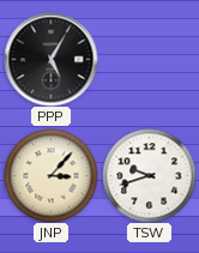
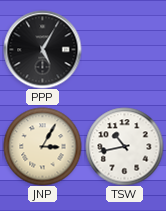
JNP: 3:07 -> 3:05 (42, 146)
TSW: 9:42 -> 10:43 (124, 146)
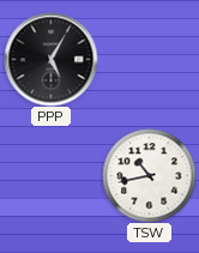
JNP: 3:05 -> none (42, 146)
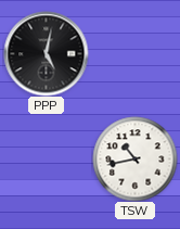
PPP: 5:05 -> 5:02 (46, 53)
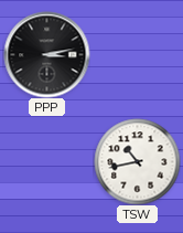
PPP: 5:02 -> 3:13 (46, 54)
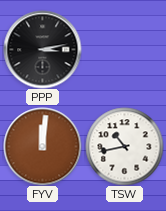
FYV: none -> 12:01 (42, 146)
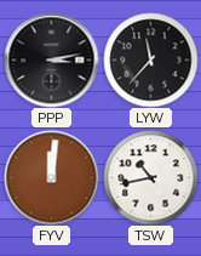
LYW: none -> 11:37 (150, 59)
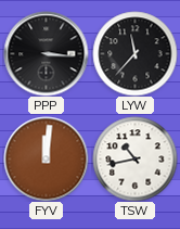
PPP: 3:13 -> 3:16 (46, 53)
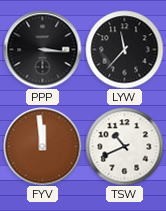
FYV: 12:01 -> 11:59 (42, 146)
TSW: 10:43 -> 10:41 (124, 146)
